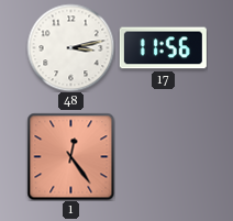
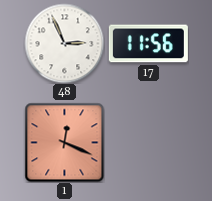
48: 3:13 -> 2:56 (64, 43)
1: 12:24 -> 12:19 (64, 142)
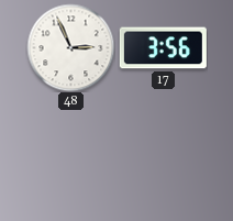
17: 11:56 -> 3:56 (163, 48)
1: 12:19 -> none (64, 142)
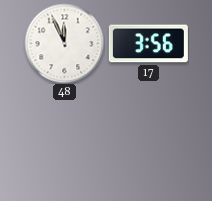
48: 2:56 -> 11:56 (64, 43)
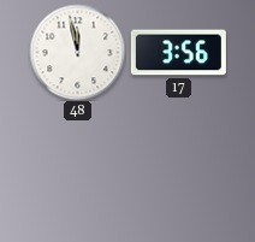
48: 11:56 -> 11:58 (77, 52)
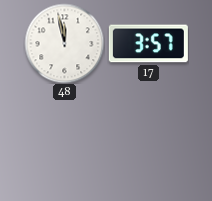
17: 3:56 -> 3:57 (148, 44)
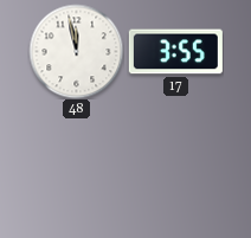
17: 3:57 -> 3:55 (175, 52)
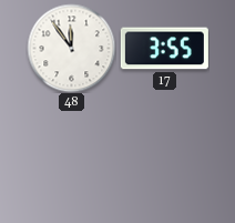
48: 11:58 -> 11:54 (71, 48)
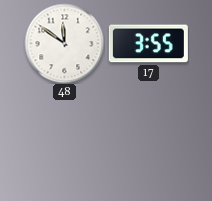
48: 11:54 -> 11:51 (64, 43)
